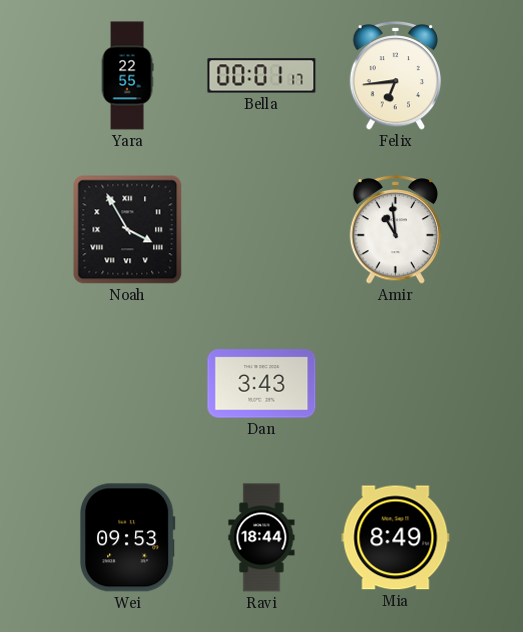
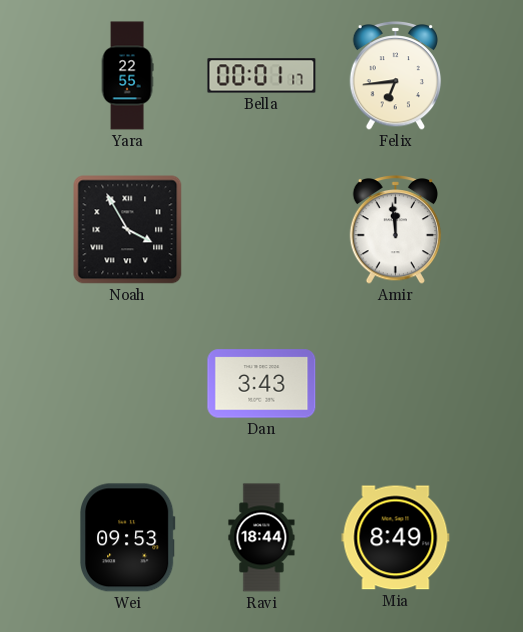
Amir: 10:59 -> 11:59 (396, 230)
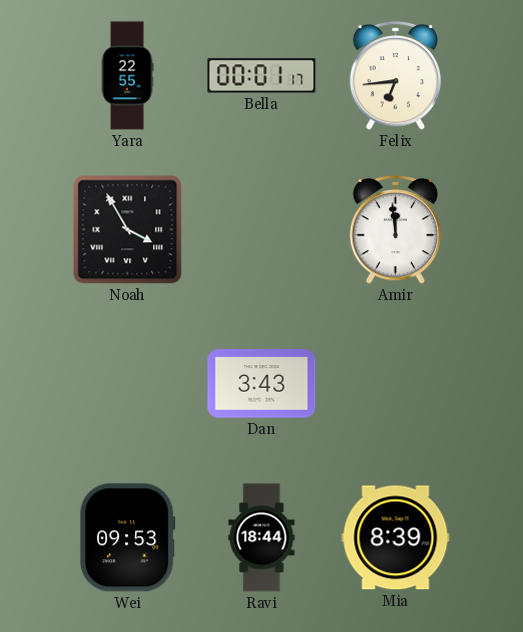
Mia: 8:49 -> 8:39 (396, 538)
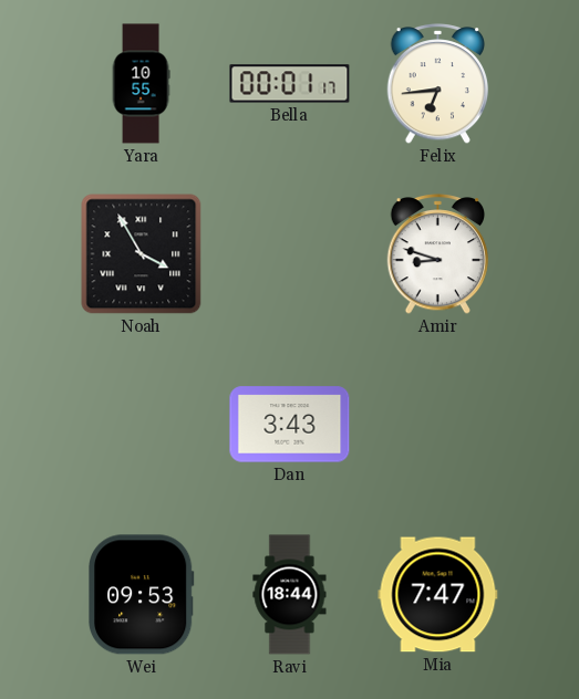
Yara: 22:55 -> 10:55 (141, 84)
Amir: 11:59 -> 8:48 (438, 254)
Mia: 8:39 -> 7:47 (438, 595)
